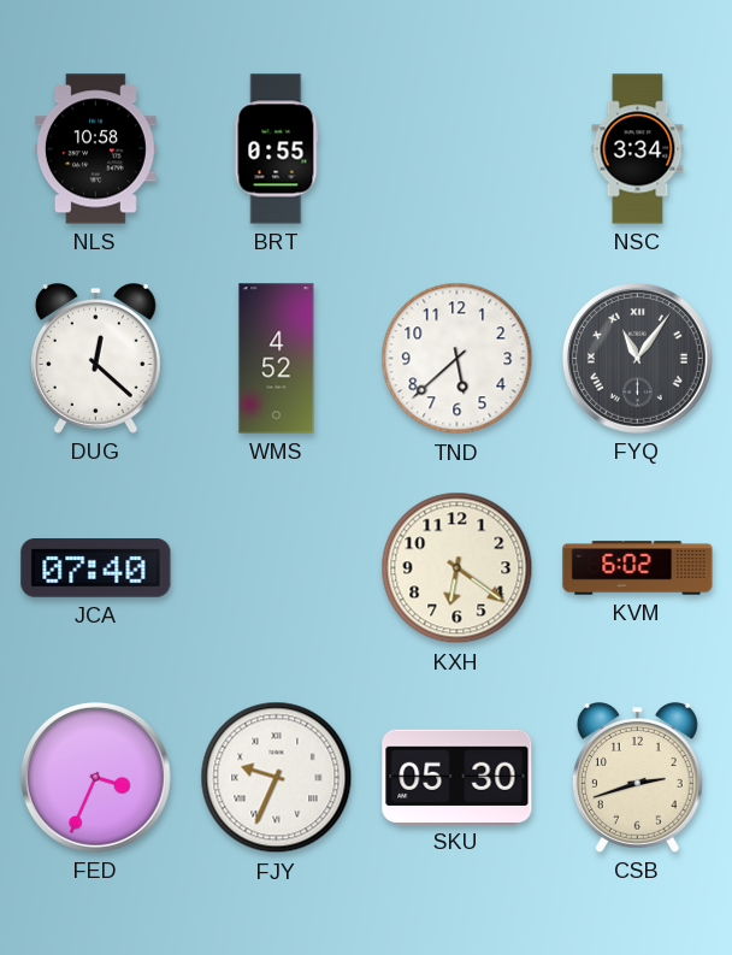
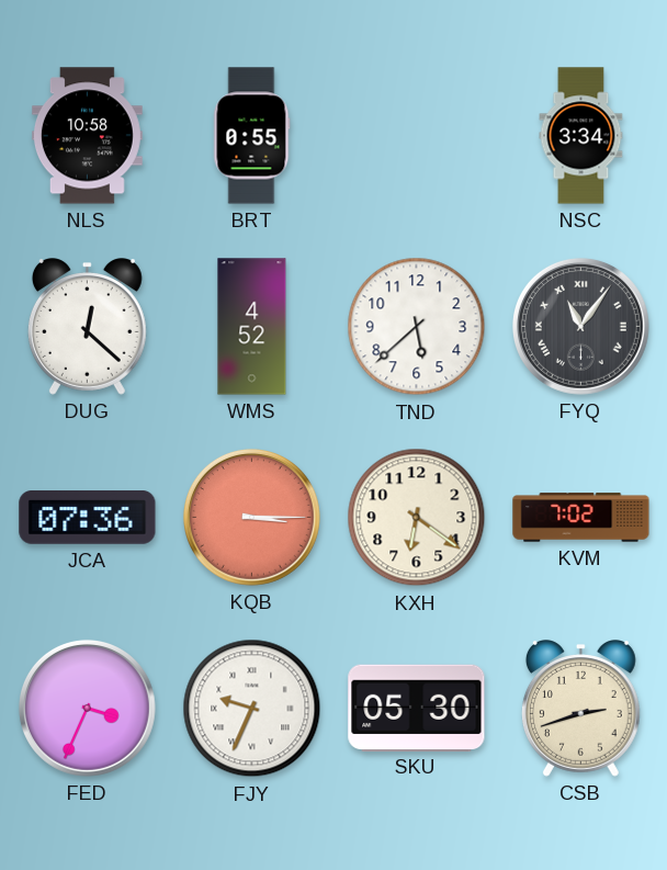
JCA: 07:40 -> 07:36 (88, 518)
KQB: none -> 3:15 (251, 517)
KVM: 6:02 -> 7:02 (581, 518)
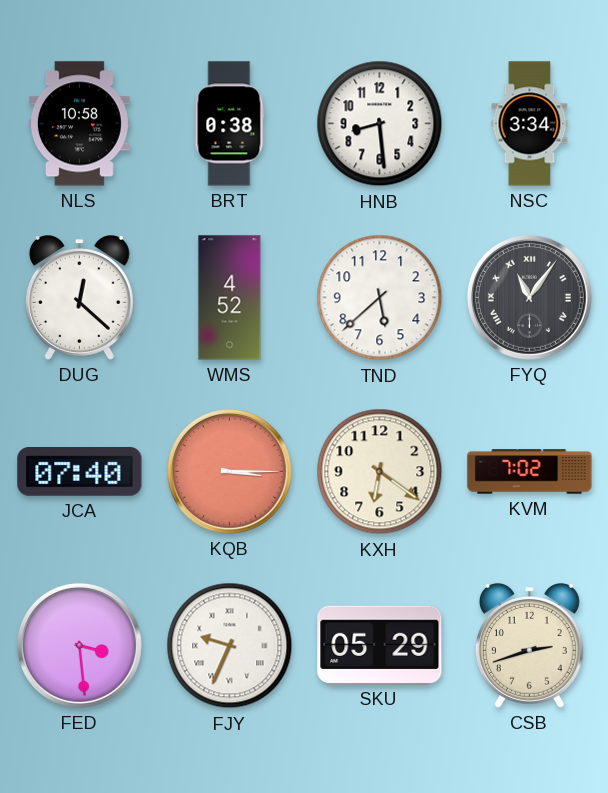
BRT: 0:55 -> 0:38 (229, 124)
HNB: none -> 8:29 (380, 124)
JCA: 07:36 -> 07:40 (80, 472)
FED: 3:34 -> 3:29 (79, 645)
SKU: 05:30 -> 05:29 (380, 645)
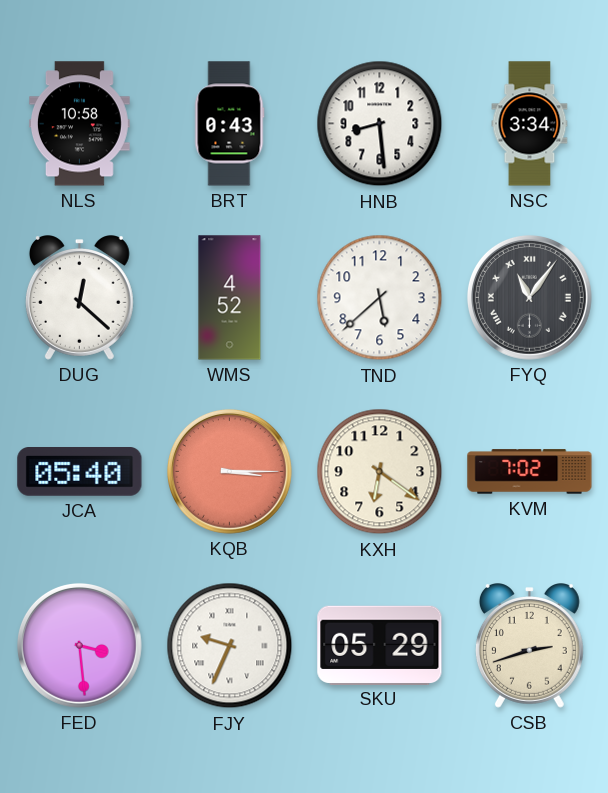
BRT: 0:38 -> 0:43 (229, 124)
JCA: 07:40 -> 05:40 (80, 472)
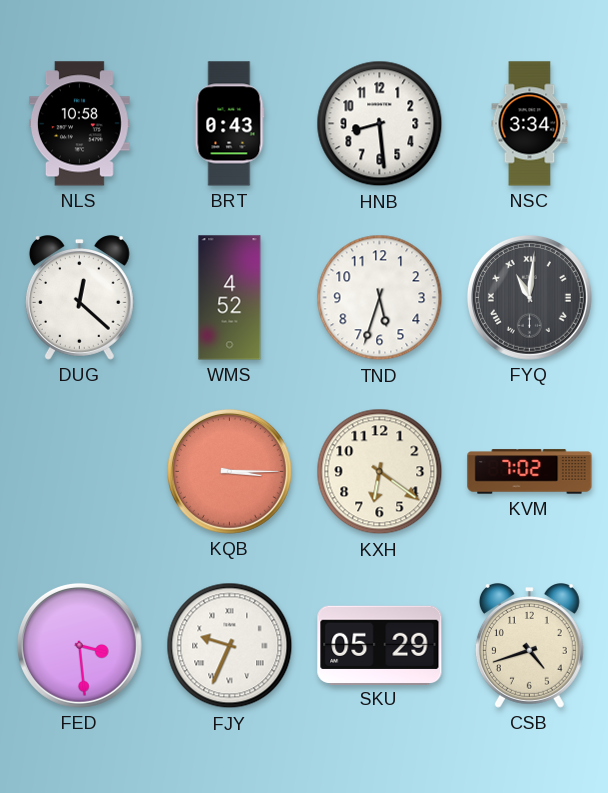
TND: 5:38 -> 5:33 (380, 298)
FYQ: 11:06 -> 11:01 (529, 297)
JCA: 05:40 -> none (80, 472)
CSB: 2:42 -> 4:42 (529, 646)
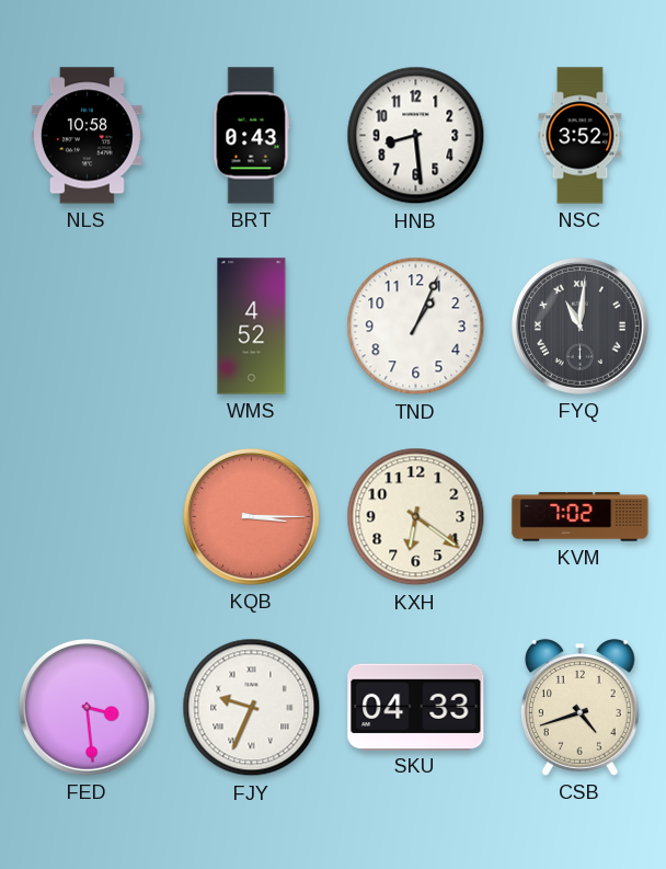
NSC: 3:34 -> 3:52 (581, 136)
DUG: 12:22 -> none (79, 298)
TND: 5:33 -> 1:04 (416, 327)
SKU: 05:29 -> 04:33 (416, 707)
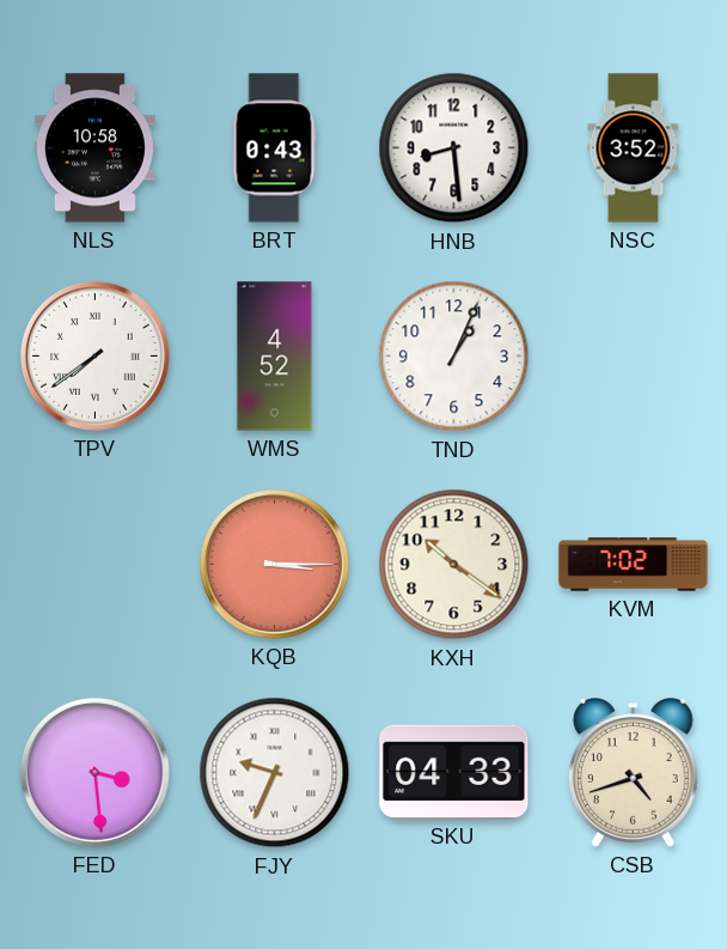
TPV: none -> 7:39 (94, 355)
FYQ: 11:01 -> none (579, 325)
KXH: 6:21 -> 10:21 (454, 565)
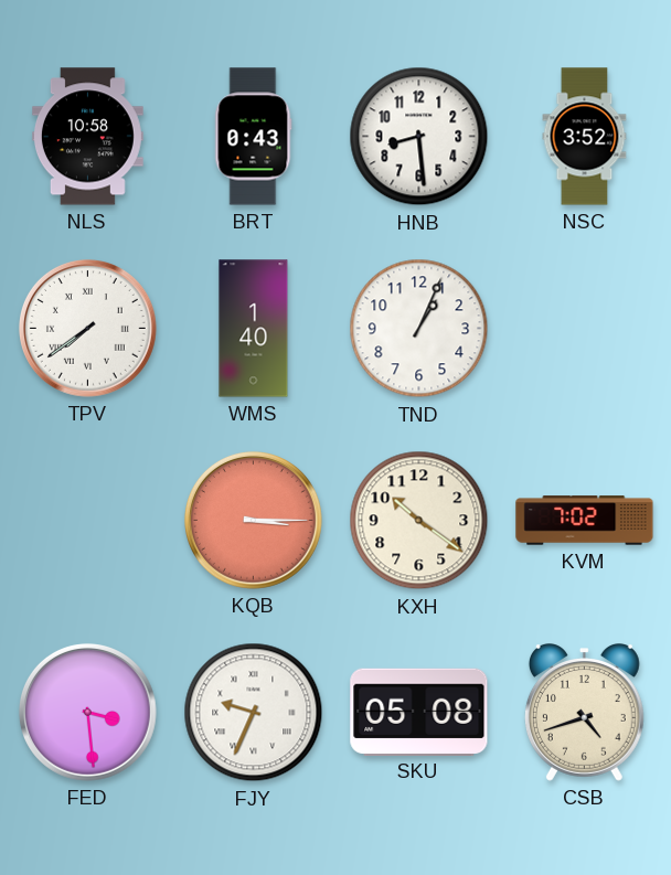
WMS: 4:52 -> 1:40 (254, 329)
SKU: 04:33 -> 05:08 (419, 712)
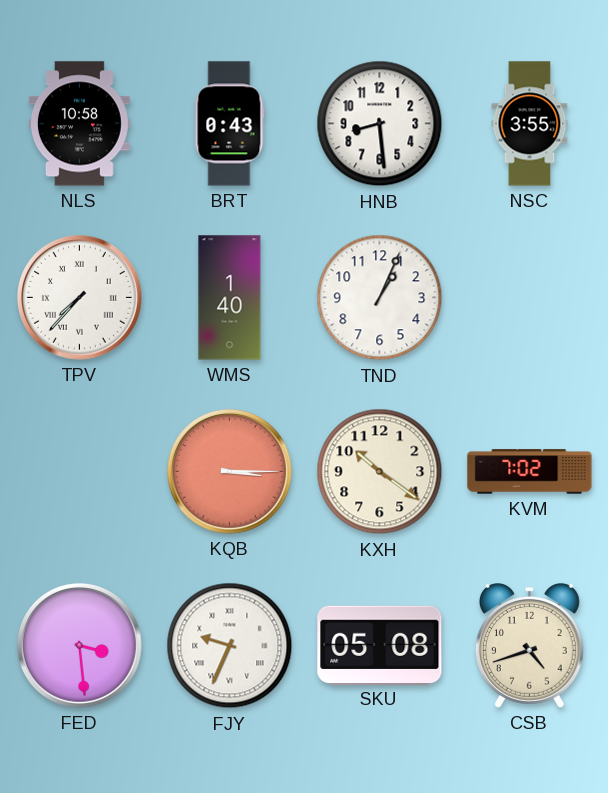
NSC: 3:52 -> 3:55 (530, 124)
TPV: 7:39 -> 7:37 (79, 297)
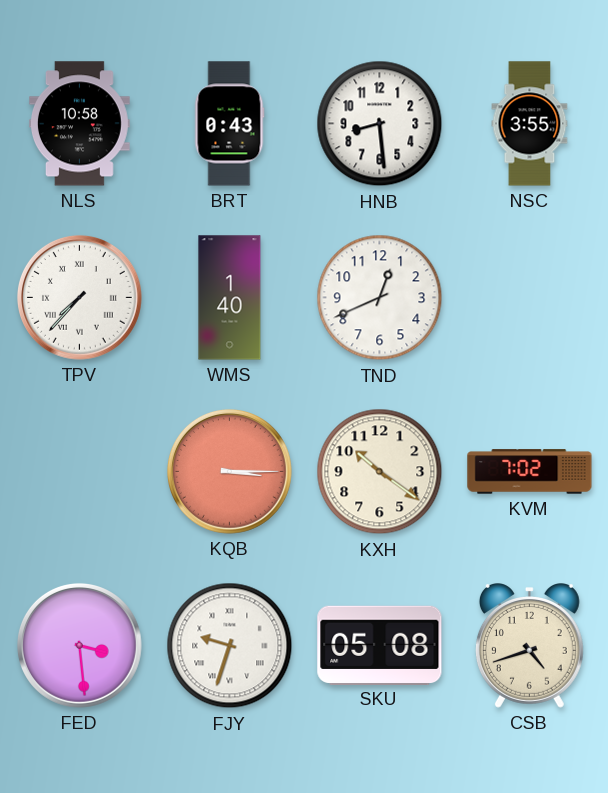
TND: 1:04 -> 12:41 (380, 298)
FJY: 9:34 -> 9:33 (230, 646)
